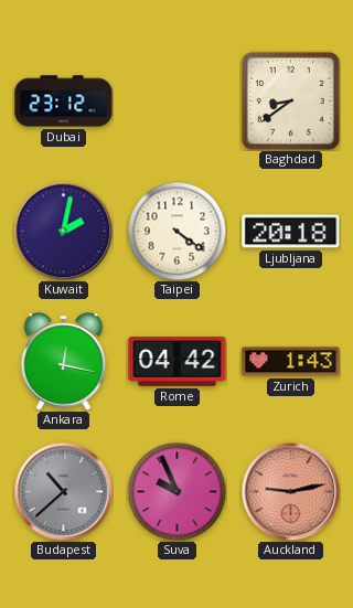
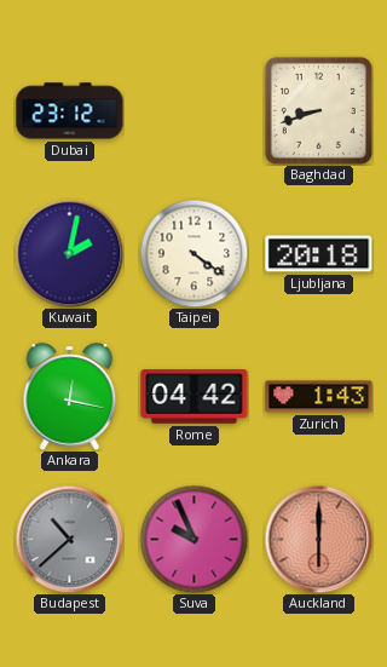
Baghdad: 8:39 -> 8:42 (318, 110)
Auckland: 9:13 -> 6:00 (318, 539)
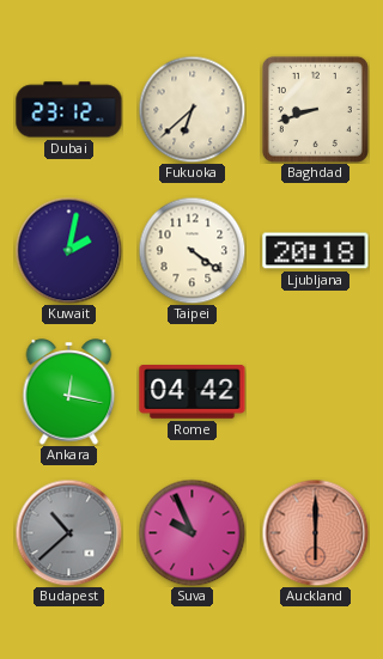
Fukuoka: none -> 6:38 (191, 109)
Zurich: 1:43 -> none (319, 397)
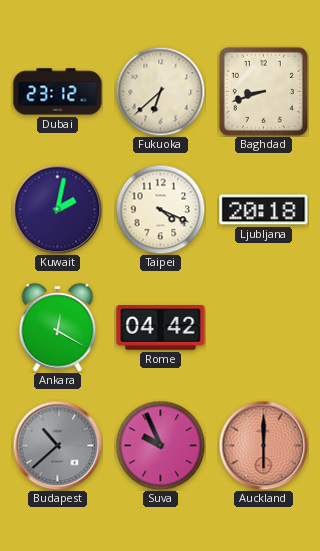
Taipei: 4:21 -> 4:19 (160, 209)
Ankara: 12:17 -> 12:20 (58, 328)
